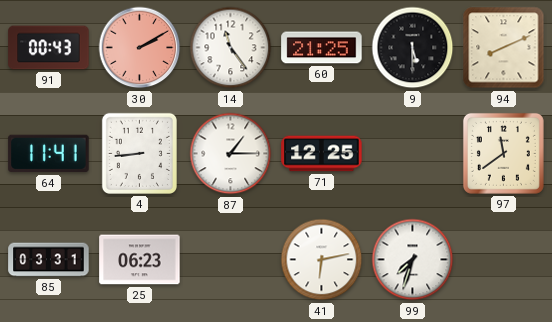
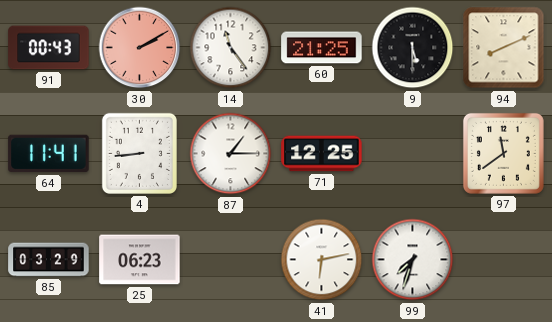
85: 03:31 -> 03:29 (49, 260)
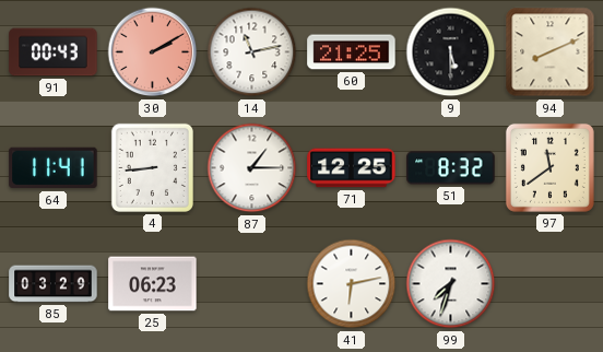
14: 11:24 -> 11:13 (252, 52)
51: none -> 8:32 (451, 168)
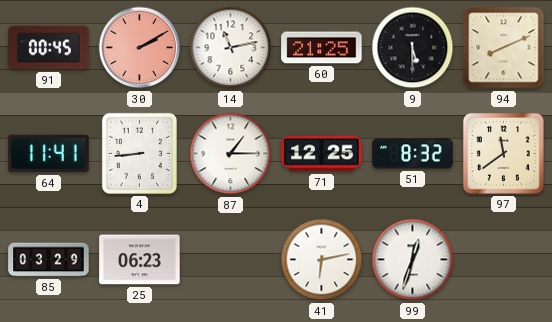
91: 00:43 -> 00:45 (49, 48)
99: 7:33 -> 12:33 (413, 260)
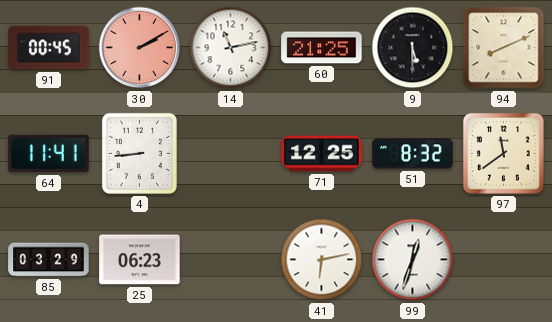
87: 1:15 -> none (231, 154)
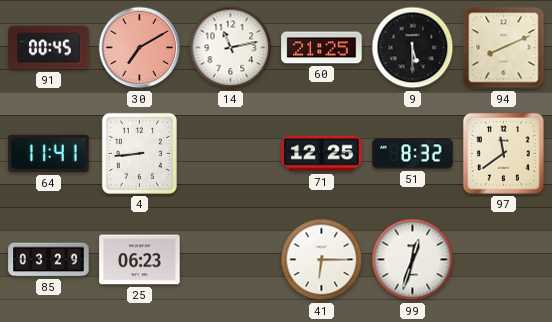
30: 2:10 -> 7:10 (140, 48)
41: 6:13 -> 6:15 (322, 260)
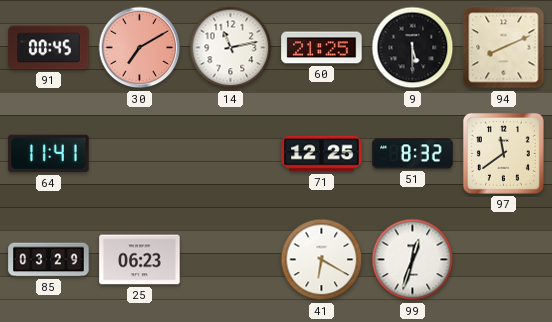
4: 8:44 -> none (139, 153)
41: 6:15 -> 6:20 (322, 260)
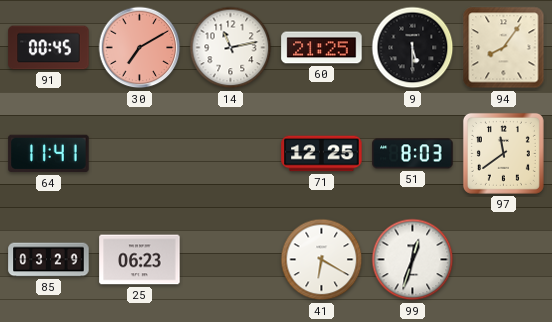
94: 8:11 -> 8:06 (504, 48)
51: 8:32 -> 8:03 (413, 154)
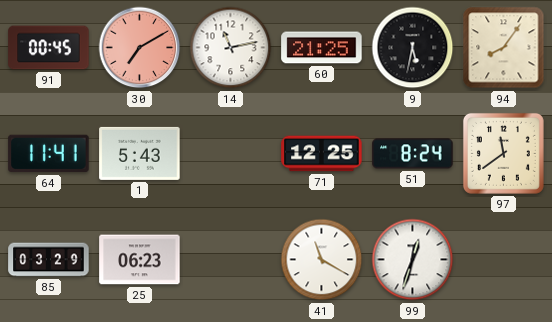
9: 5:30 -> 5:32 (413, 48)
1: none -> 5:43 (140, 153)
51: 8:03 -> 8:24 (413, 154)
41: 6:20 -> 11:20 (322, 260)
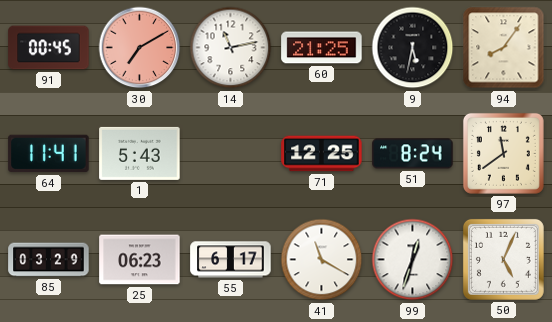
55: none -> 6:17 (231, 260)
50: none -> 5:04 (503, 259)
